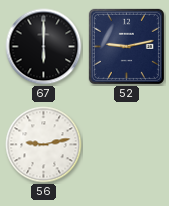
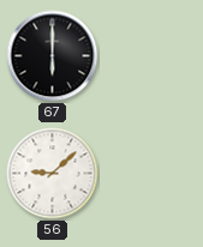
52: 9:13 -> none (126, 46)
56: 9:13 -> 9:08 (53, 174)
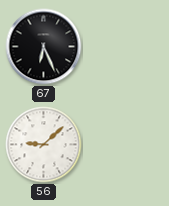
67: 6:00 -> 6:26 (44, 47)
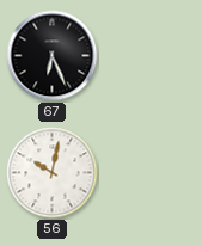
56: 9:08 -> 10:02 (53, 173)
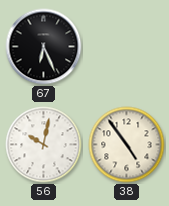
38: none -> 4:54 (127, 145)
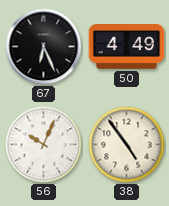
50: none -> 4:49 (127, 47)
56: 10:02 -> 10:04 (44, 145)
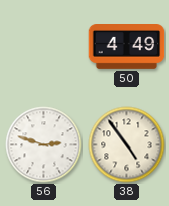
67: 6:26 -> none (44, 47)
56: 10:04 -> 2:48 (44, 145)
